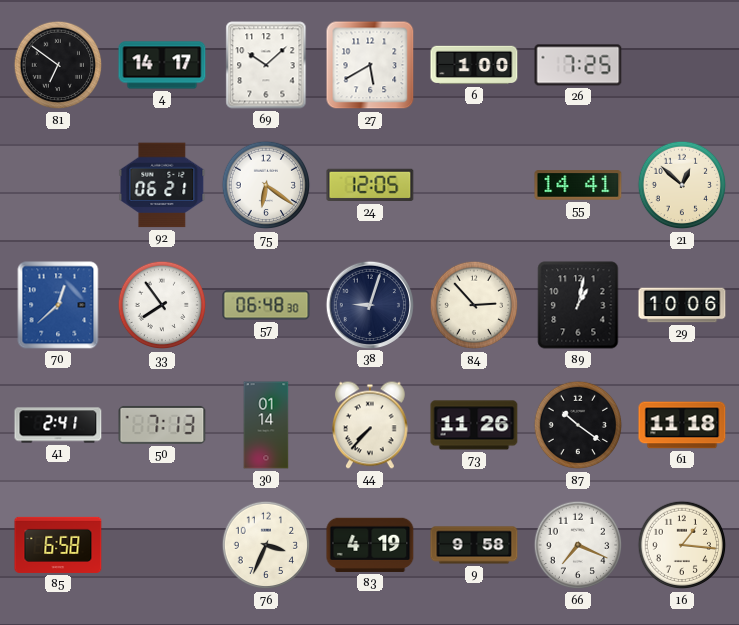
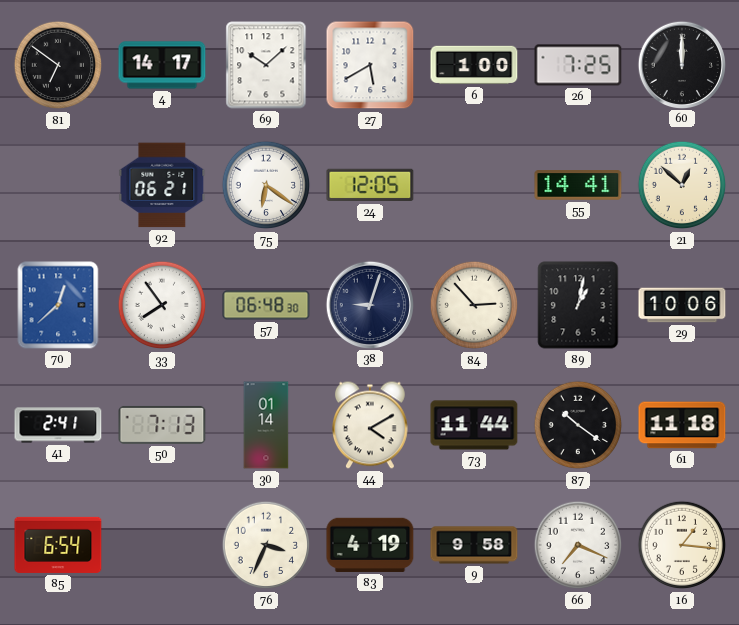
60: none -> 12:00 (681, 64)
44: 7:37 -> 4:10 (371, 425)
73: 11:26 -> 11:44 (474, 425)
85: 6:58 -> 6:54 (58, 545)
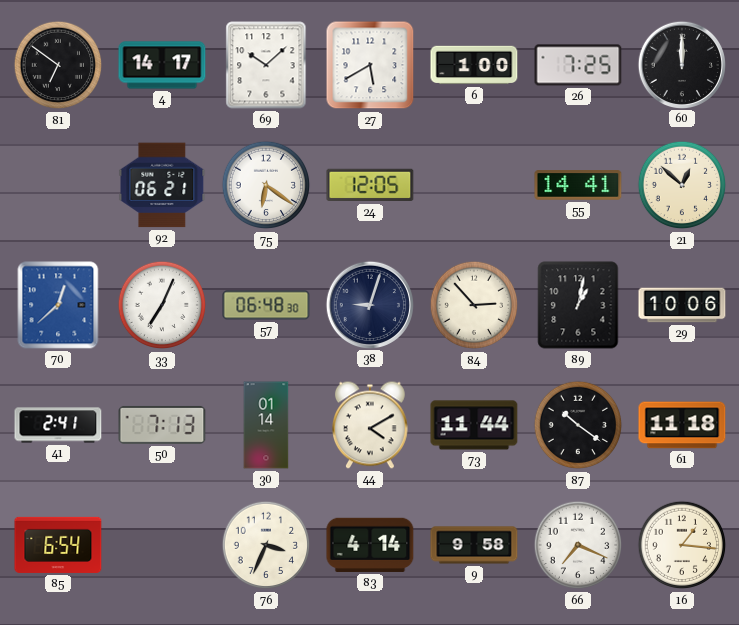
33: 7:54 -> 7:04 (162, 305)
83: 4:19 -> 4:14 (370, 545)
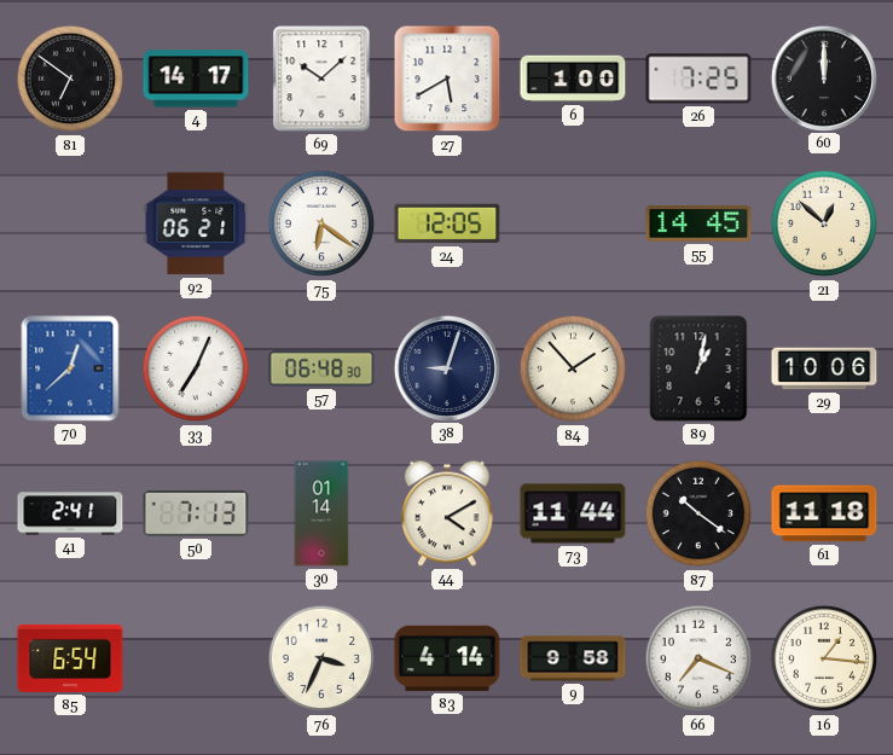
55: 14:41 -> 14:45 (698, 223)
84: 2:53 -> 1:53 (573, 368)
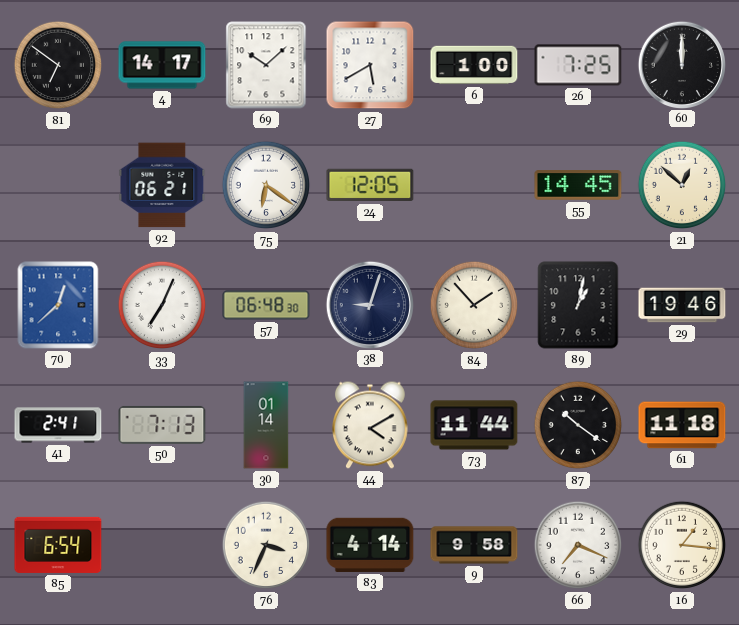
29: 10:06 -> 19:46 (682, 305)
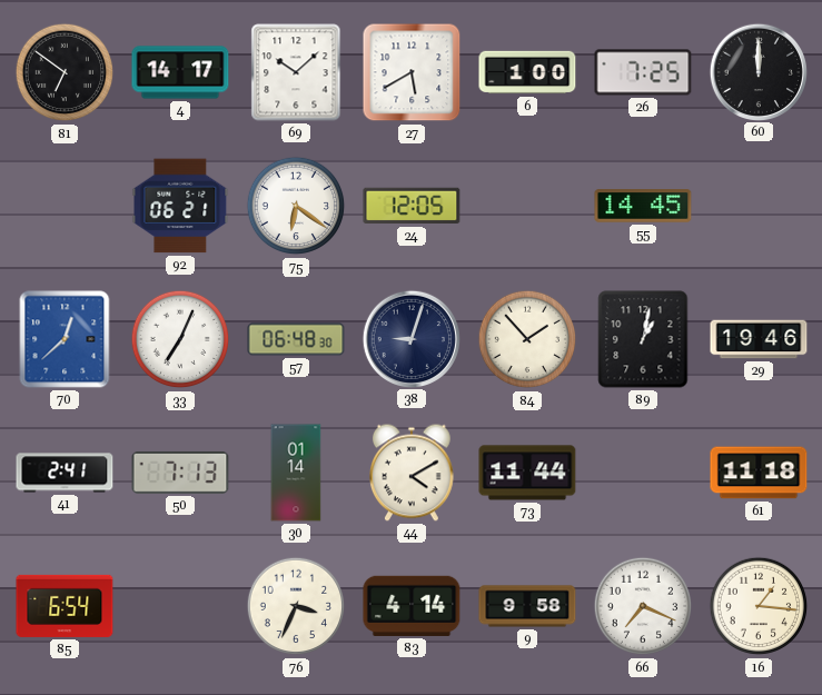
21: 12:52 -> none (682, 185)
87: 10:21 -> none (578, 425)
